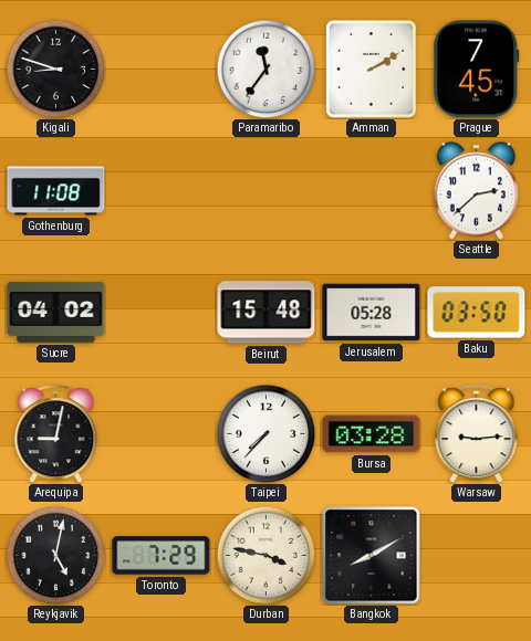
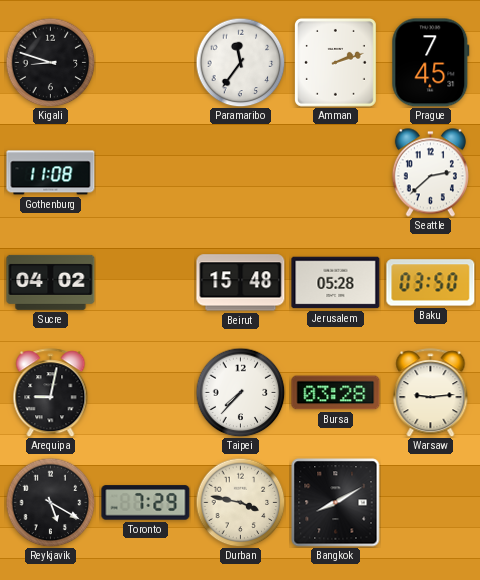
Amman: 2:10 -> 2:12 (335, 62)
Reykjavik: 5:02 -> 5:20 (50, 502)
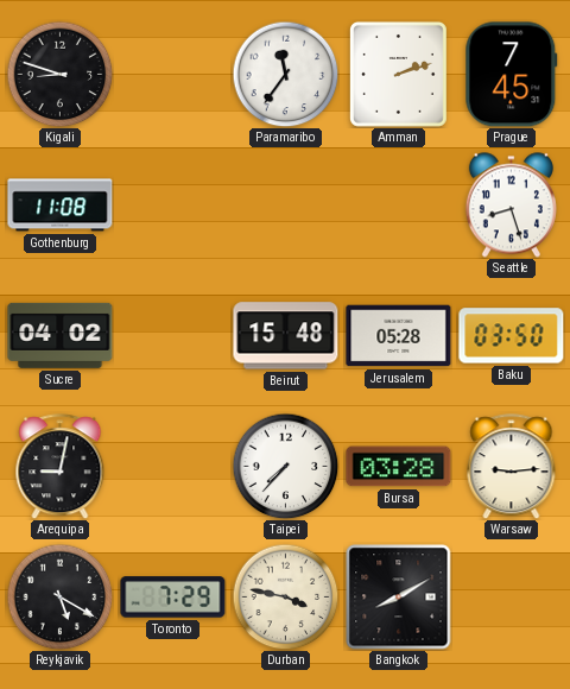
Seattle: 2:38 -> 8:27 (511, 206)
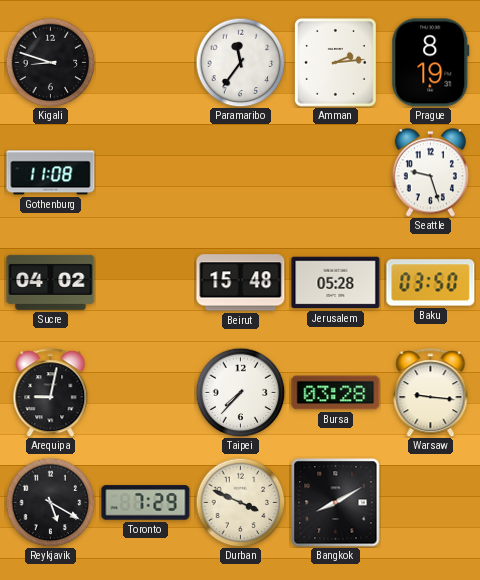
Amman: 2:12 -> 2:14 (335, 62)
Prague: 7:45 -> 8:19 (431, 63)
Seattle: 8:27 -> 9:27 (430, 173)
Warsaw: 9:14 -> 9:16 (431, 393)
Durban: 3:47 -> 3:49 (240, 502)
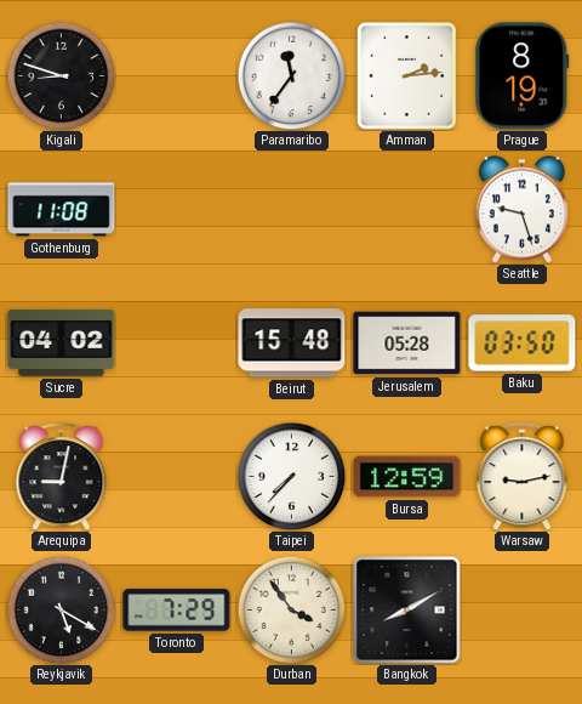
Bursa: 03:28 -> 12:59 (407, 477)
Warsaw: 9:16 -> 9:13 (523, 477)
Durban: 3:49 -> 3:54 (291, 609)
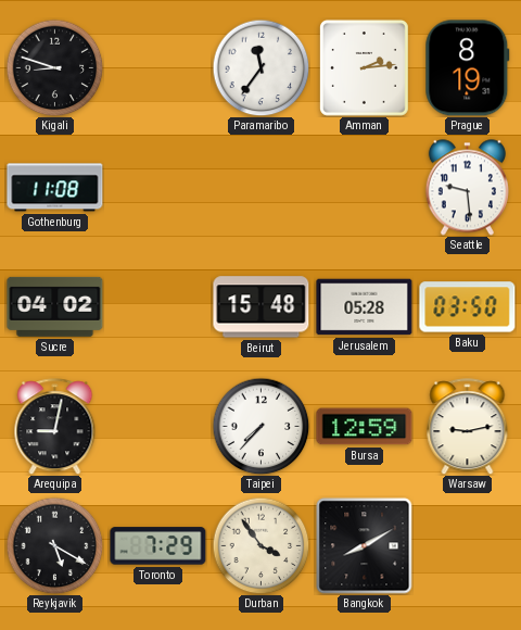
Seattle: 9:27 -> 9:29 (467, 188)
